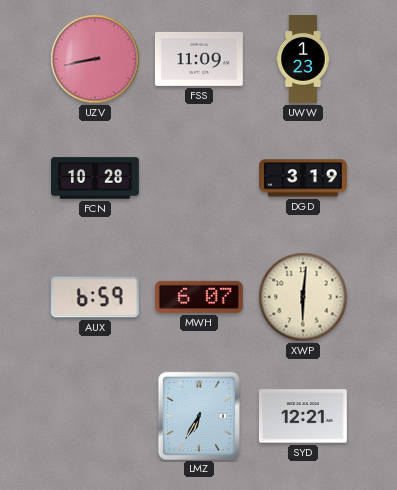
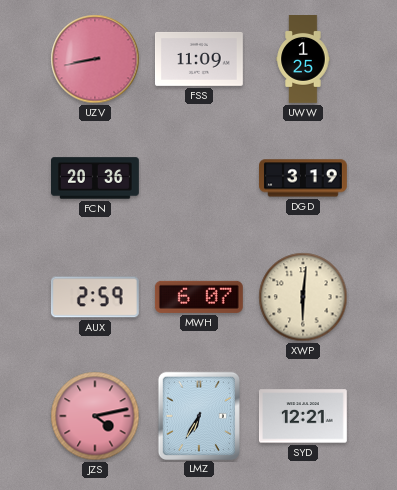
UWW: 1:23 -> 1:25 (303, 60)
FCN: 10:28 -> 20:36 (96, 178)
AUX: 6:59 -> 2:59 (95, 297)
JZS: none -> 4:13 (95, 416)
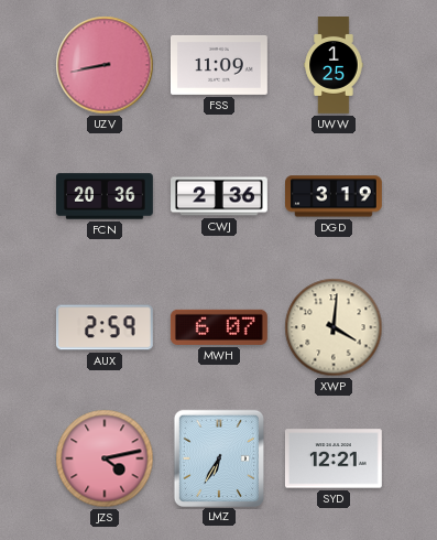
CWJ: none -> 2:36 (220, 196)
XWP: 6:01 -> 4:01 (334, 327)
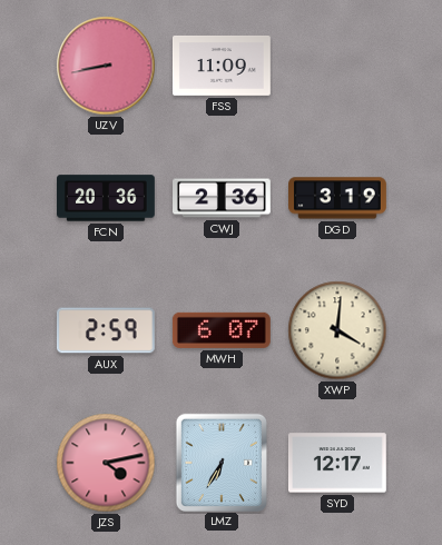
UWW: 1:25 -> none (334, 66)
SYD: 12:21 -> 12:17 (337, 463)
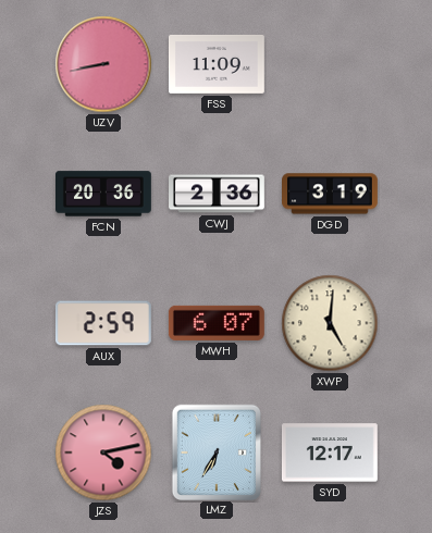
XWP: 4:01 -> 5:01 (330, 323)
